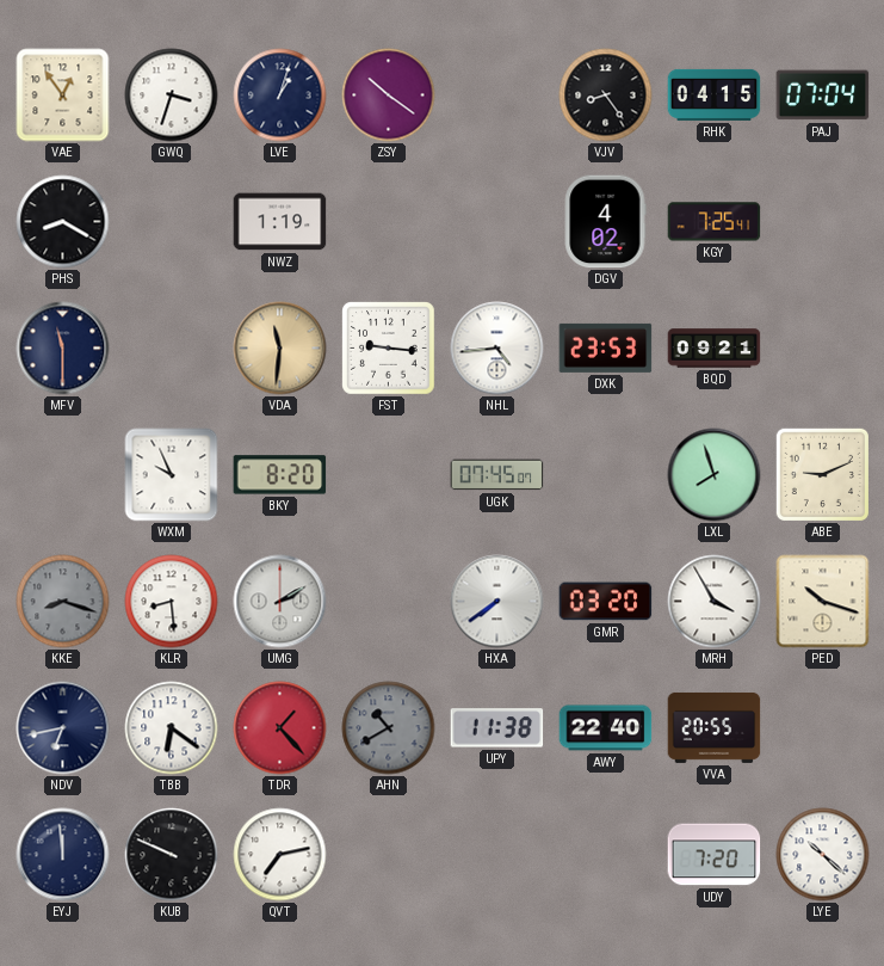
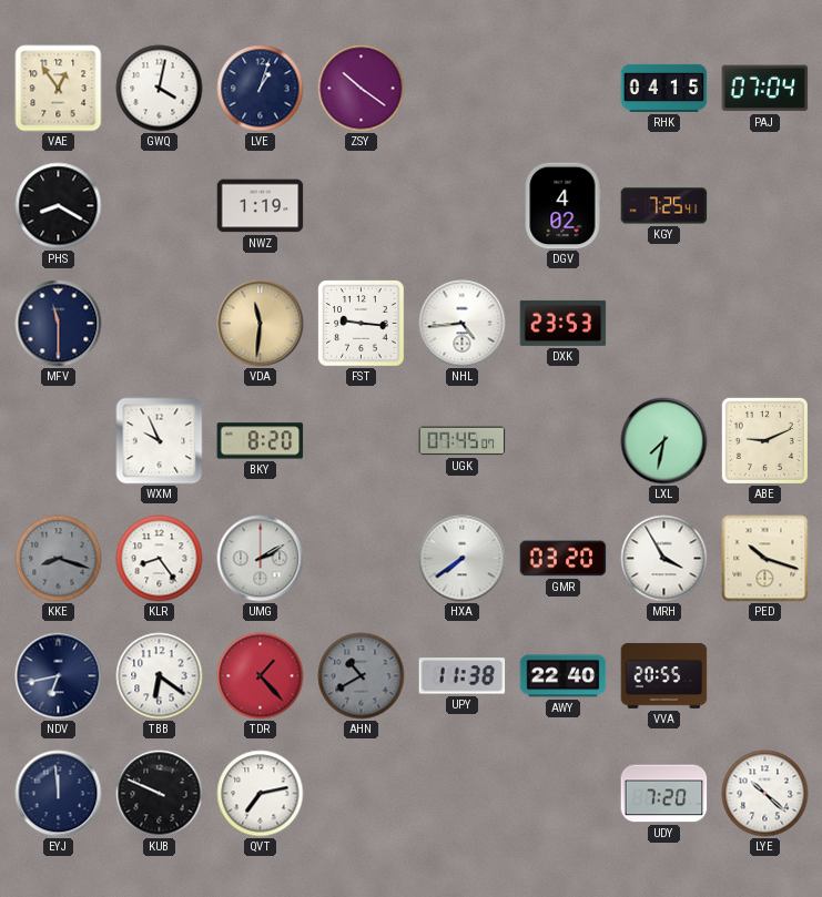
GWQ: 3:33 -> 4:02 (160, 89)
VJV: 8:24 -> none (606, 96)
BQD: 09:21 -> none (715, 349)
LXL: 7:57 -> 7:32 (664, 441)
KLR: 8:29 -> 8:24 (160, 559)
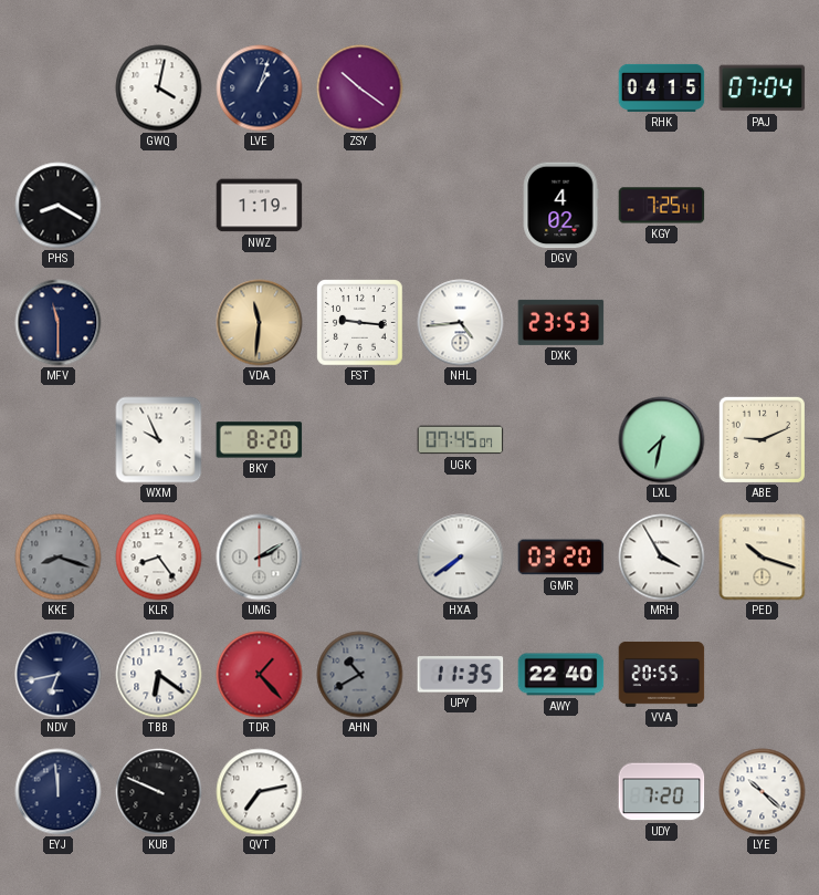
VAE: 12:54 -> none (59, 89)
UPY: 11:38 -> 11:35 (461, 675)
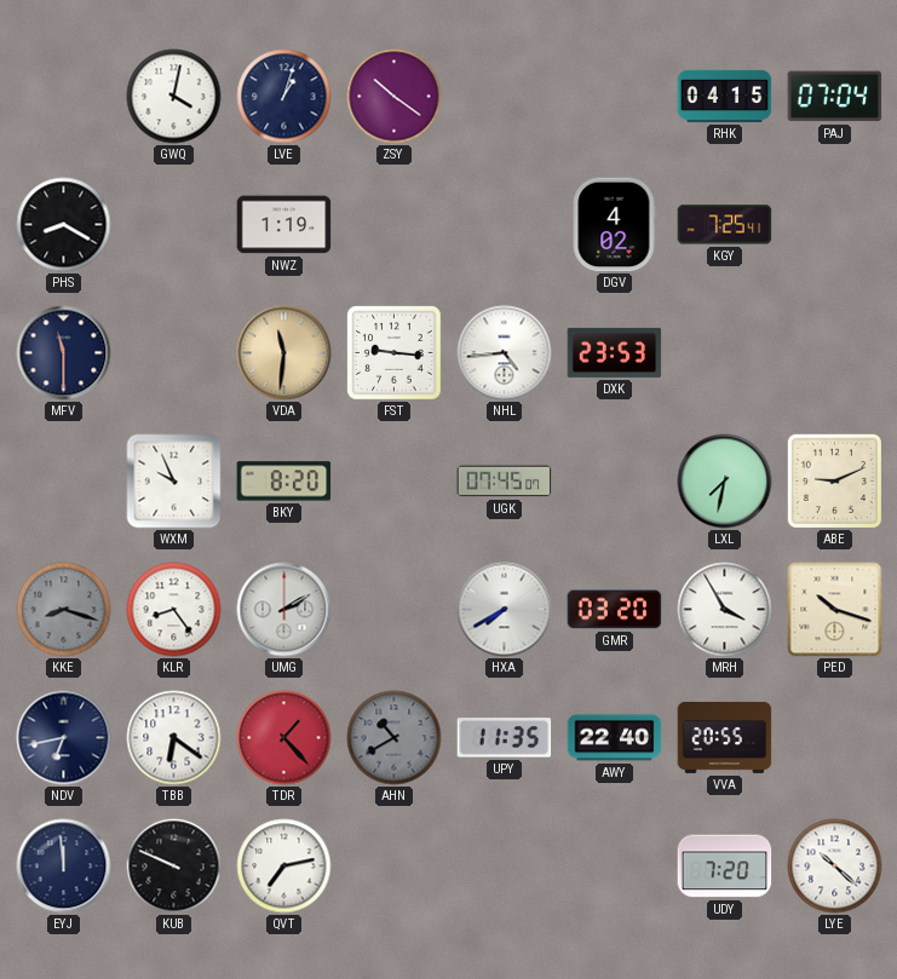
HXA: 7:39 -> 7:40 (505, 610)
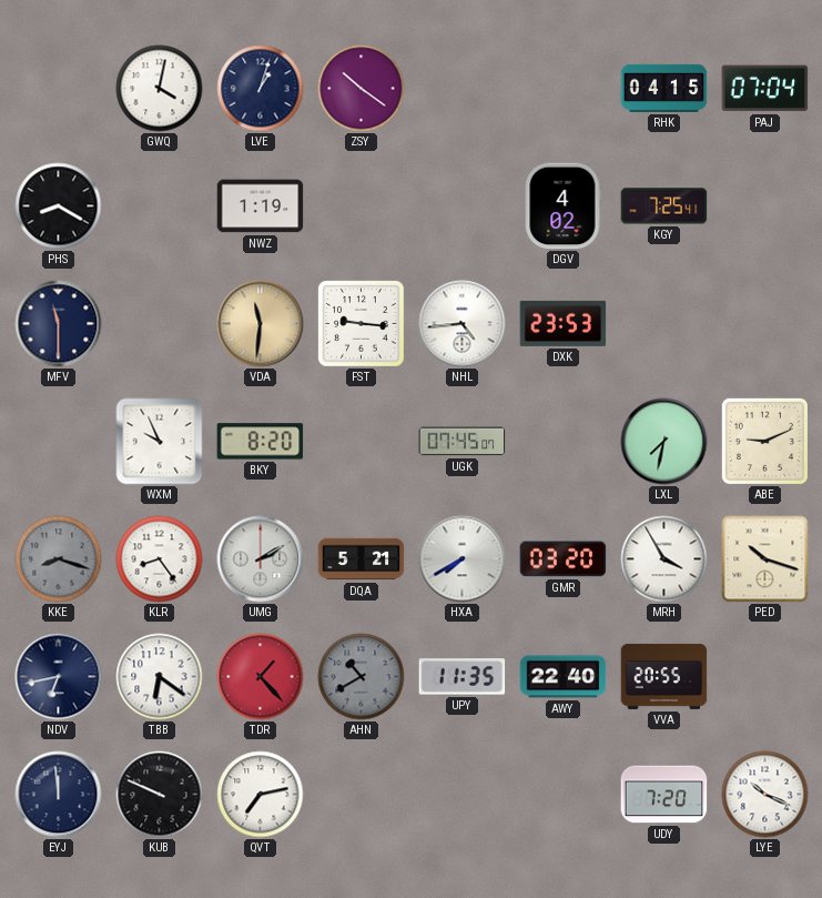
DQA: none -> 5:21 (362, 559)
LYE: 10:22 -> 10:19 (765, 795)
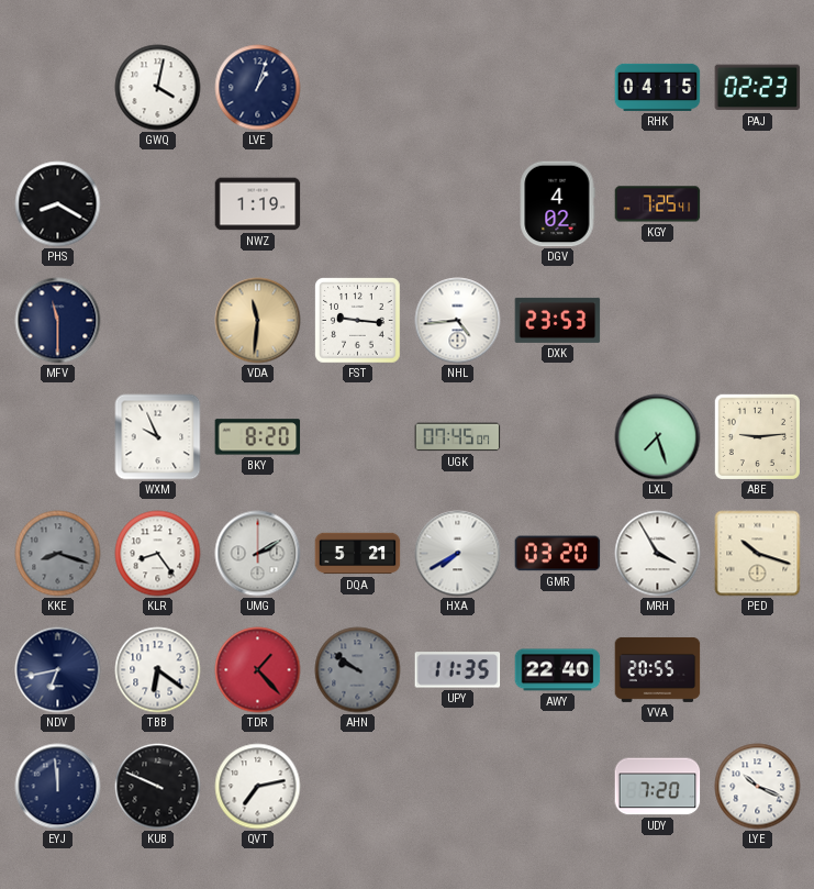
ZSY: 10:21 -> none (362, 89)
PAJ: 07:04 -> 02:23 (758, 88)
LXL: 7:32 -> 7:27 (658, 437)
ABE: 9:11 -> 9:14 (757, 436)
AHN: 10:40 -> 9:51 (358, 670)
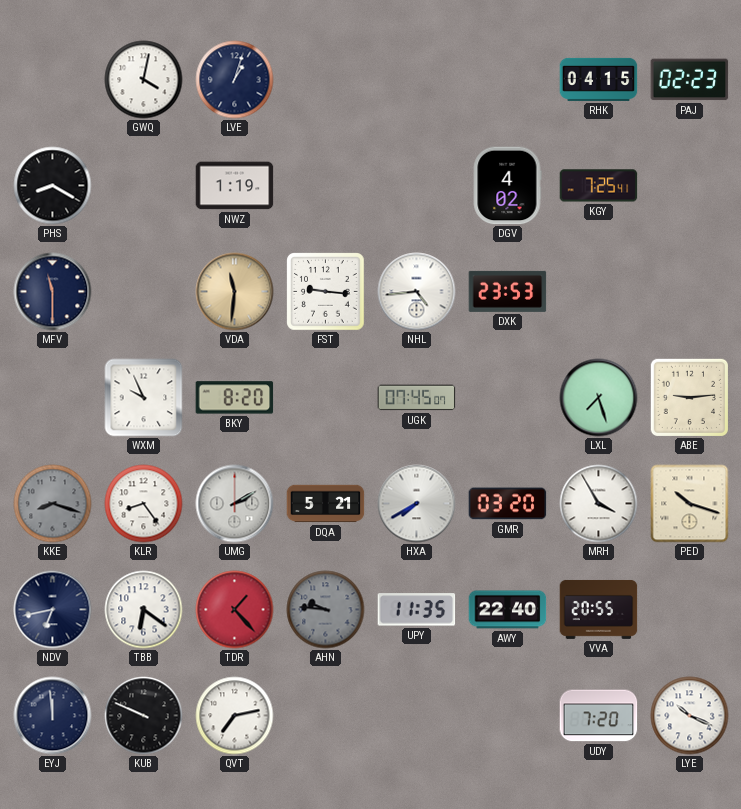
AHN: 9:51 -> 9:46 (326, 610)
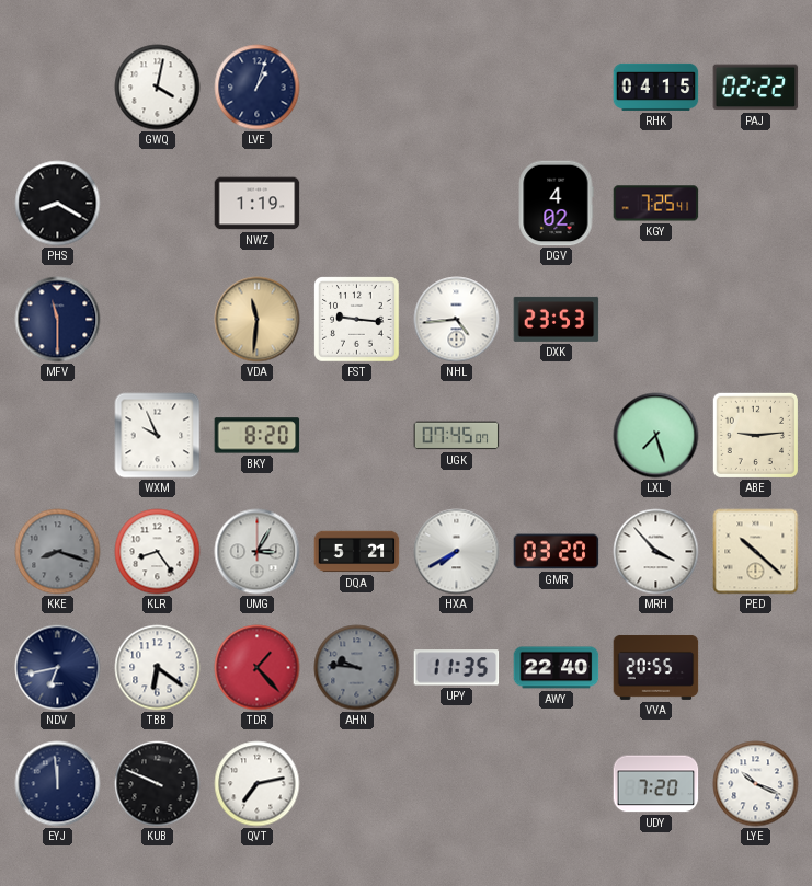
PAJ: 02:23 -> 02:22 (756, 88)
UMG: 2:10 -> 3:05 (258, 552)
MRH: 3:55 -> 3:53 (656, 552)
PED: 10:18 -> 10:22 (756, 552)
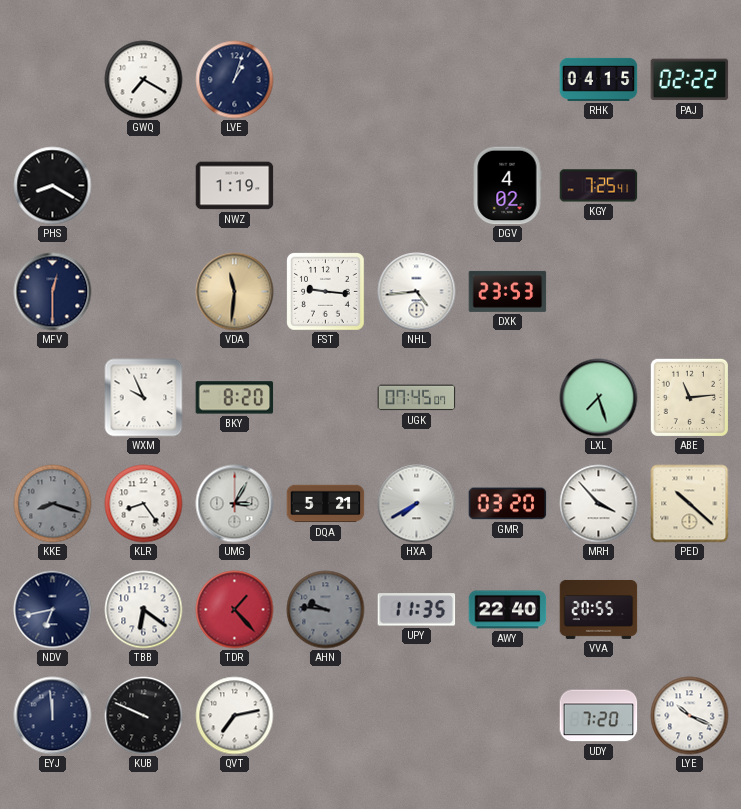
GWQ: 4:02 -> 7:20 (144, 80)
MFV: 11:30 -> 12:30 (53, 292)
ABE: 9:14 -> 11:14 (689, 397)
